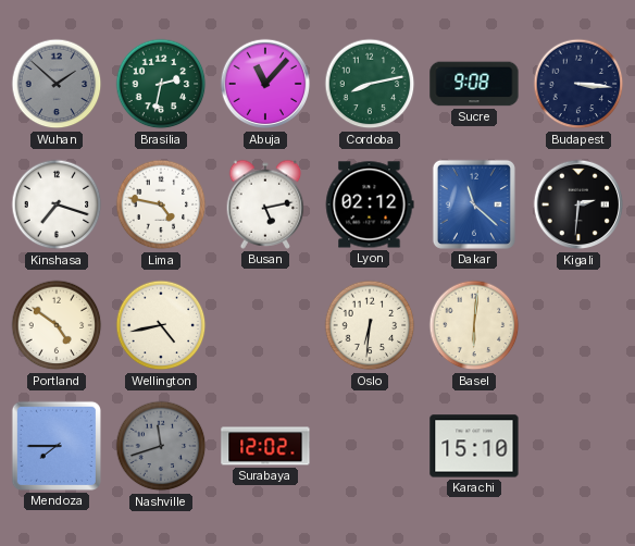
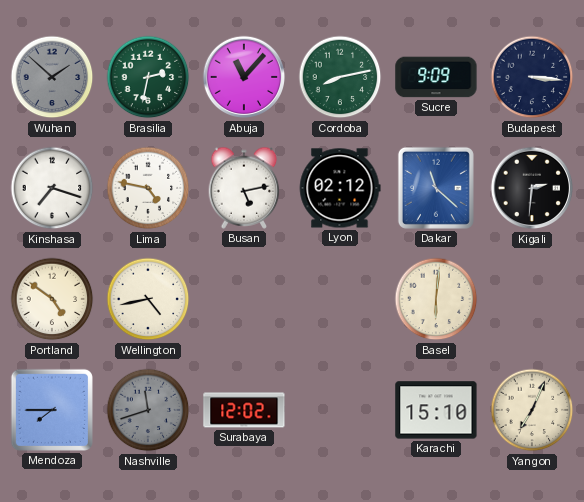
Sucre: 9:08 -> 9:09 (436, 77)
Oslo: 6:31 -> none (370, 325)
Yangon: none -> 7:04 (532, 410)
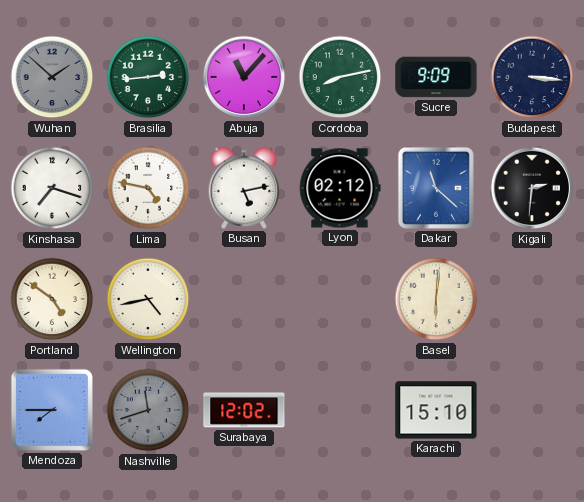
Brasilia: 2:32 -> 2:44 (148, 77)
Yangon: 7:04 -> none (532, 410)
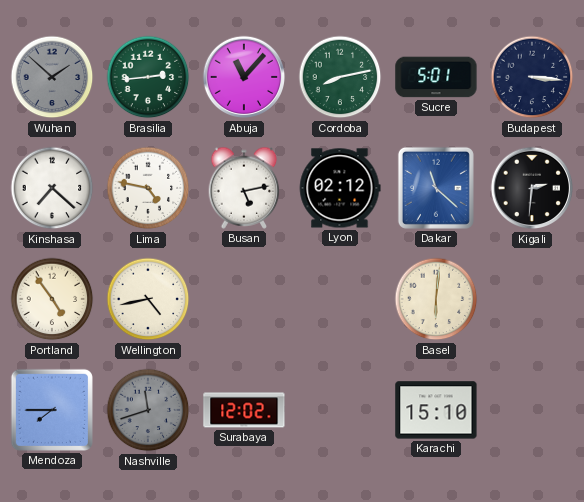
Sucre: 9:09 -> 5:01 (436, 77)
Kinshasa: 7:18 -> 7:22 (52, 188)
Portland: 4:51 -> 4:54 (52, 299)
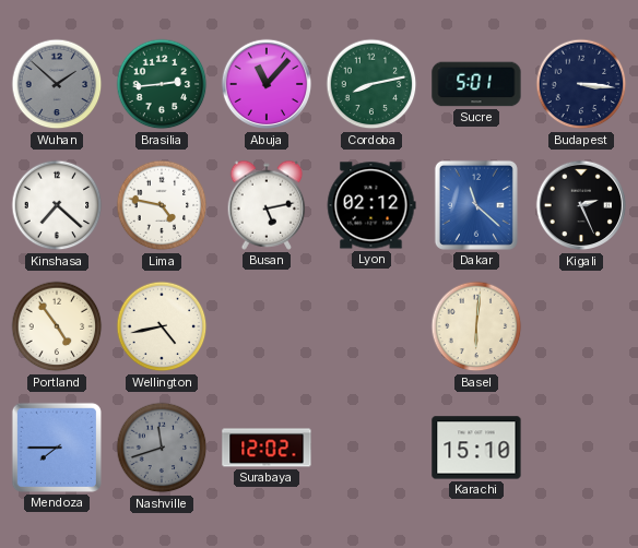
Kigali: 2:31 -> 2:26 (581, 205)
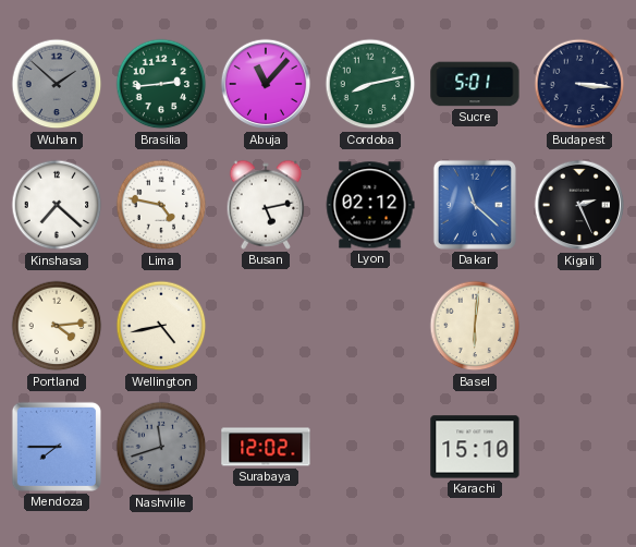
Portland: 4:54 -> 4:14 (57, 326)
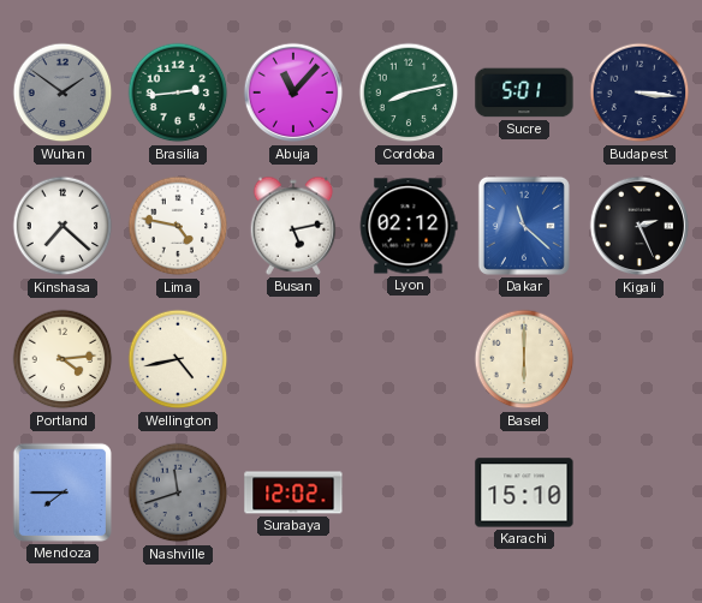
Wuhan: 1:52 -> 1:51 (63, 92)
Basel: 6:01 -> 6:00 (524, 359)
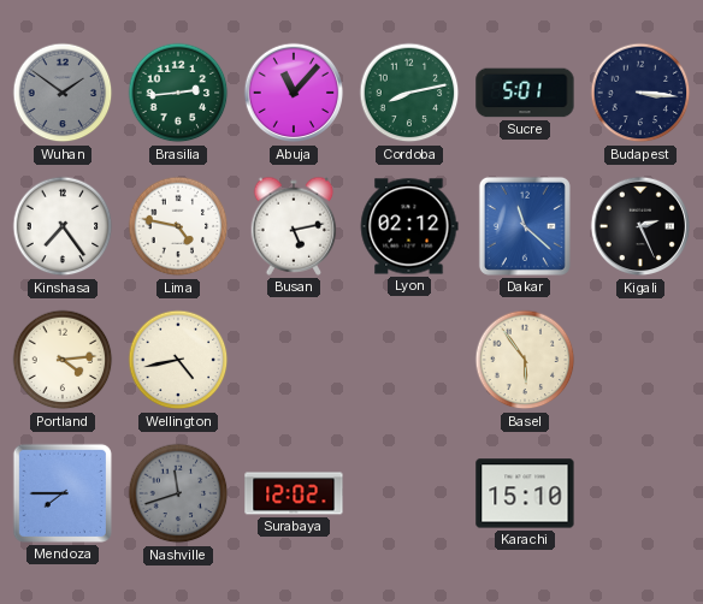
Kinshasa: 7:22 -> 7:24 (63, 226)
Basel: 6:00 -> 5:54 (525, 360)
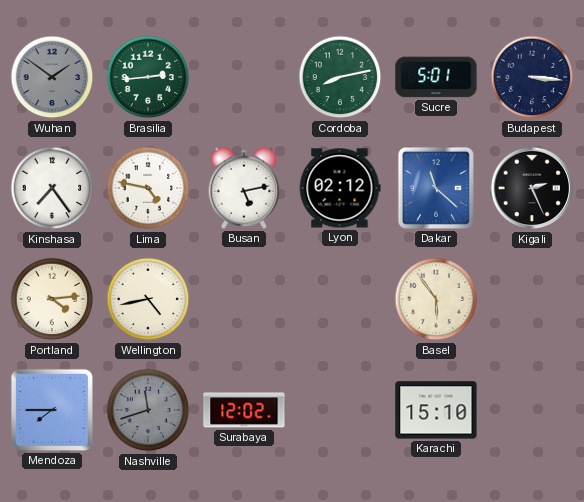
Abuja: 11:07 -> none (294, 93)
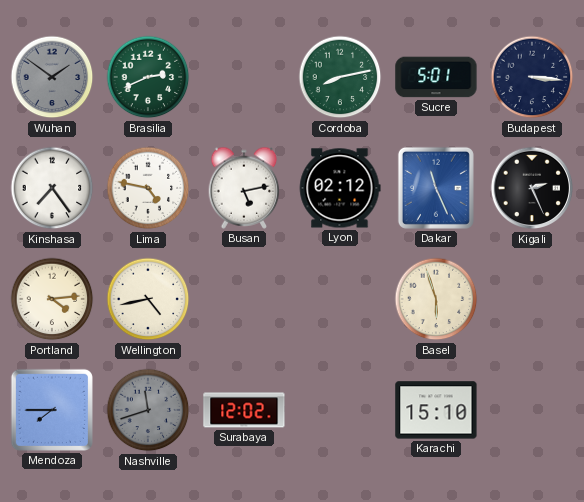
Brasilia: 2:44 -> 2:41 (148, 77)
Dakar: 11:22 -> 11:26 (436, 188)
Basel: 5:54 -> 5:57 (436, 299)
